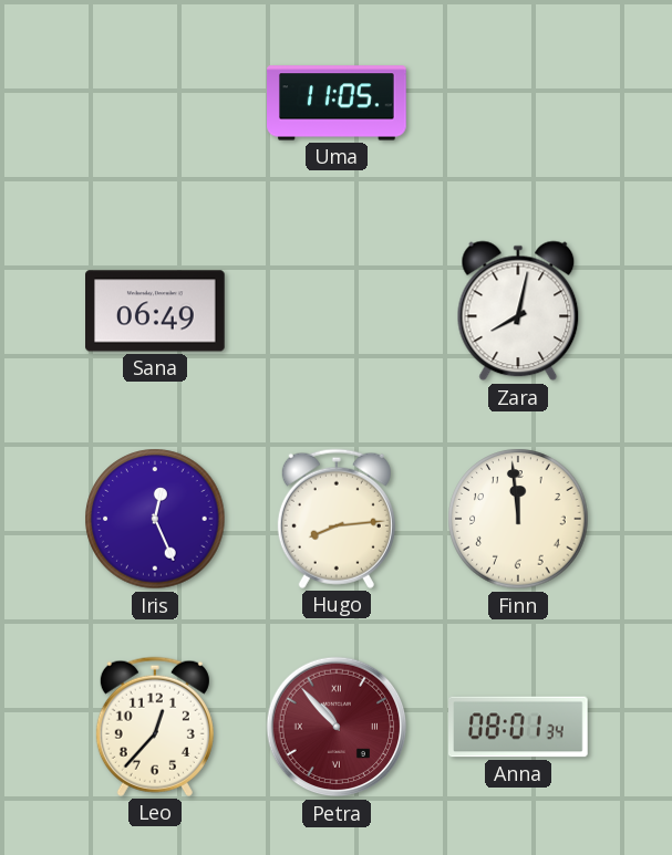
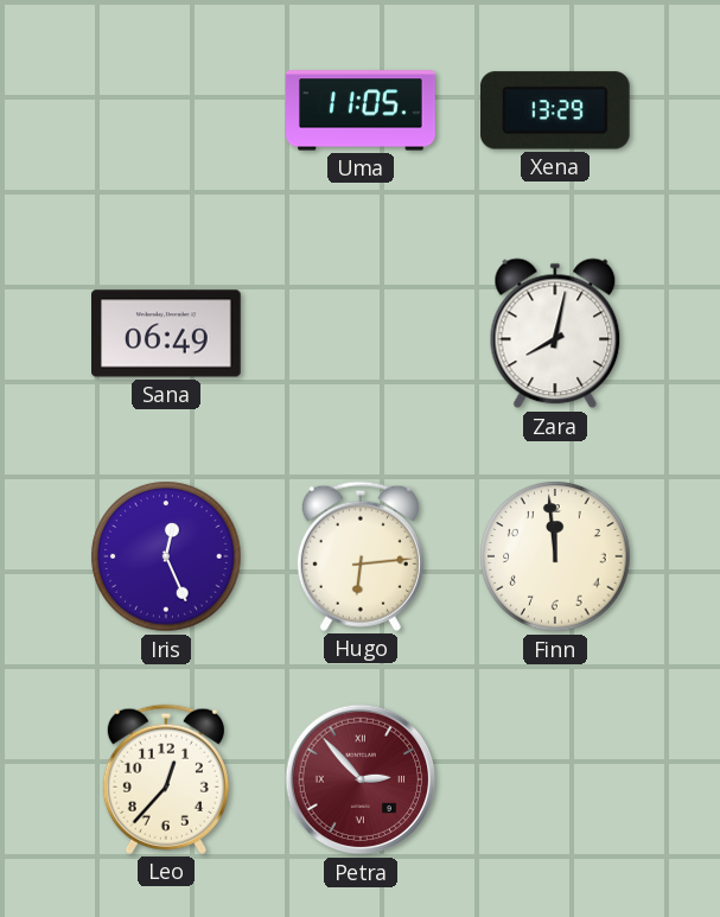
Xena: none -> 13:29 (555, 110)
Hugo: 8:14 -> 6:14 (361, 556)
Petra: 10:53 -> 2:53 (361, 779)
Anna: 08:01 -> none (519, 727)
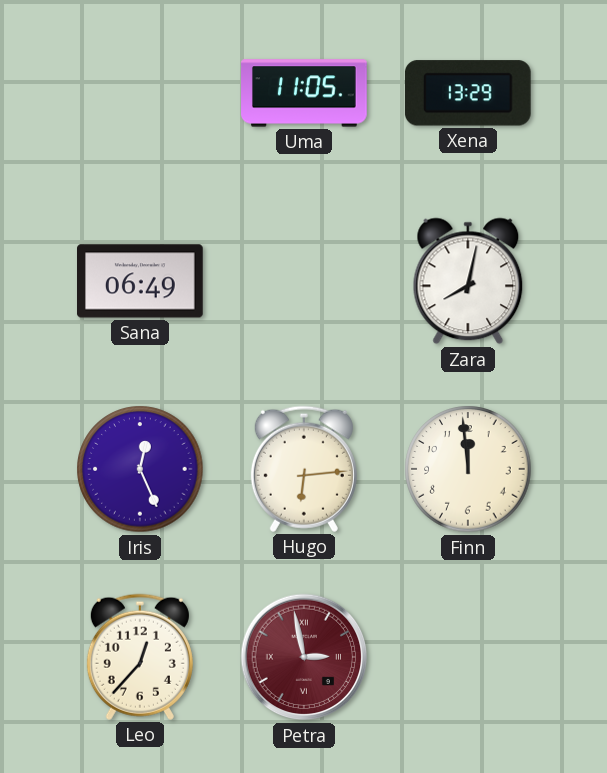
Petra: 2:53 -> 2:58 (304, 657)
